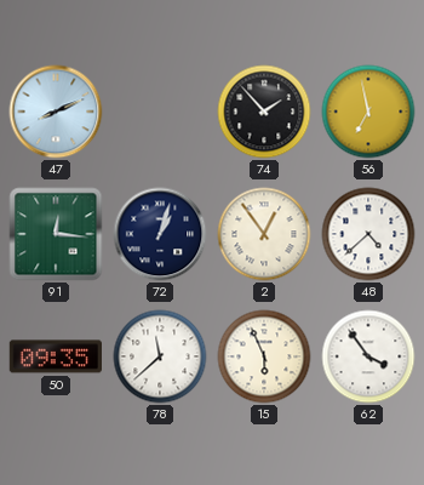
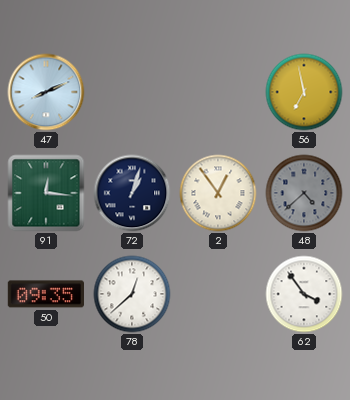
74: 1:53 -> none (264, 112)
48 dial: white -> grey (304, 193)
78: 11:38 -> 12:38 (132, 294)
15: 5:56 -> none (264, 356)
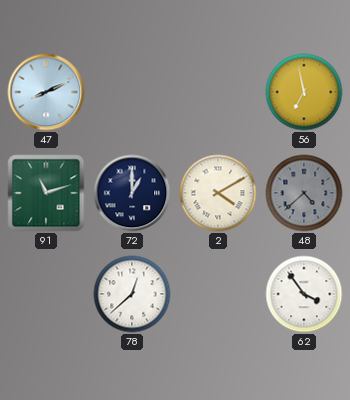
91: 12:16 -> 11:12 (46, 193)
72: 1:03 -> 1:00 (132, 193)
2: 12:54 -> 4:10 (218, 193)
50: 09:35 -> none (45, 294)
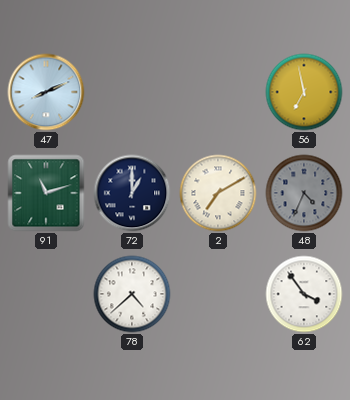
2: 4:10 -> 7:10 (218, 193)
48: 4:38 -> 4:34 (304, 193)
78: 12:38 -> 4:38 (132, 294)
